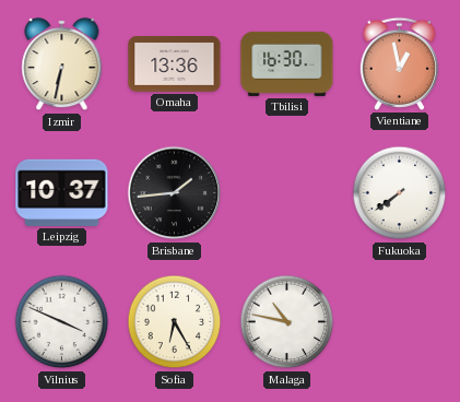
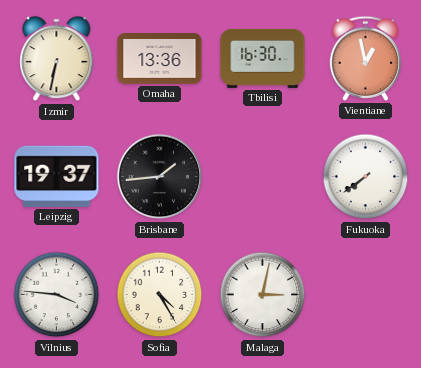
Leipzig: 10:37 -> 19:37 (57, 176)
Vilnius: 3:49 -> 3:46 (57, 295)
Sofia: 6:25 -> 4:25 (160, 295)
Malaga: 10:47 -> 3:02 (263, 295)
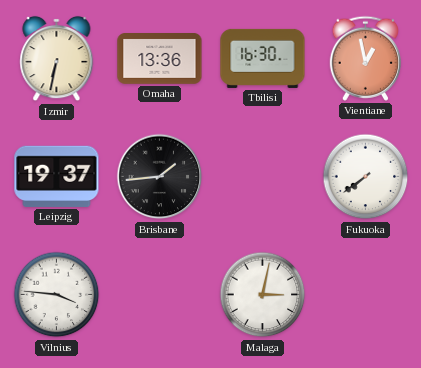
Sofia: 4:25 -> none (160, 295)
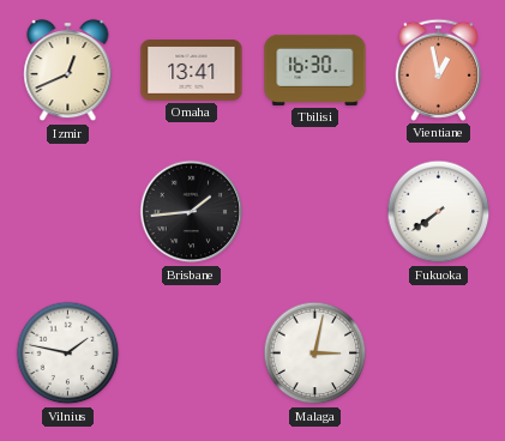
Izmir: 6:32 -> 12:41 (68, 71)
Omaha: 13:36 -> 13:41 (192, 71)
Leipzig: 19:37 -> none (57, 176)
Vilnius: 3:46 -> 1:47 (68, 354)
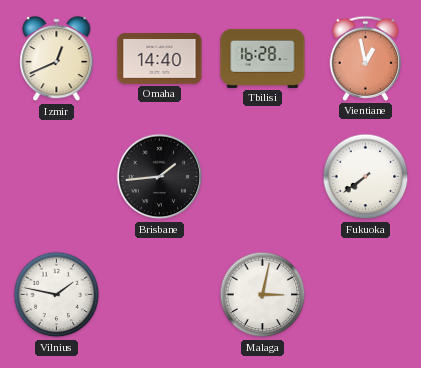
Omaha: 13:41 -> 14:40 (160, 59)
Tbilisi: 16:30 -> 16:28 (263, 58)
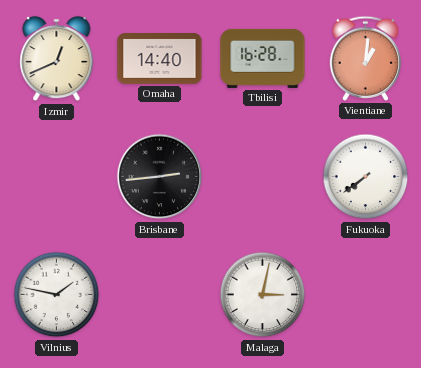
Vientiane: 12:58 -> 1:01 (365, 58)
Brisbane: 1:44 -> 2:44 (160, 177)
